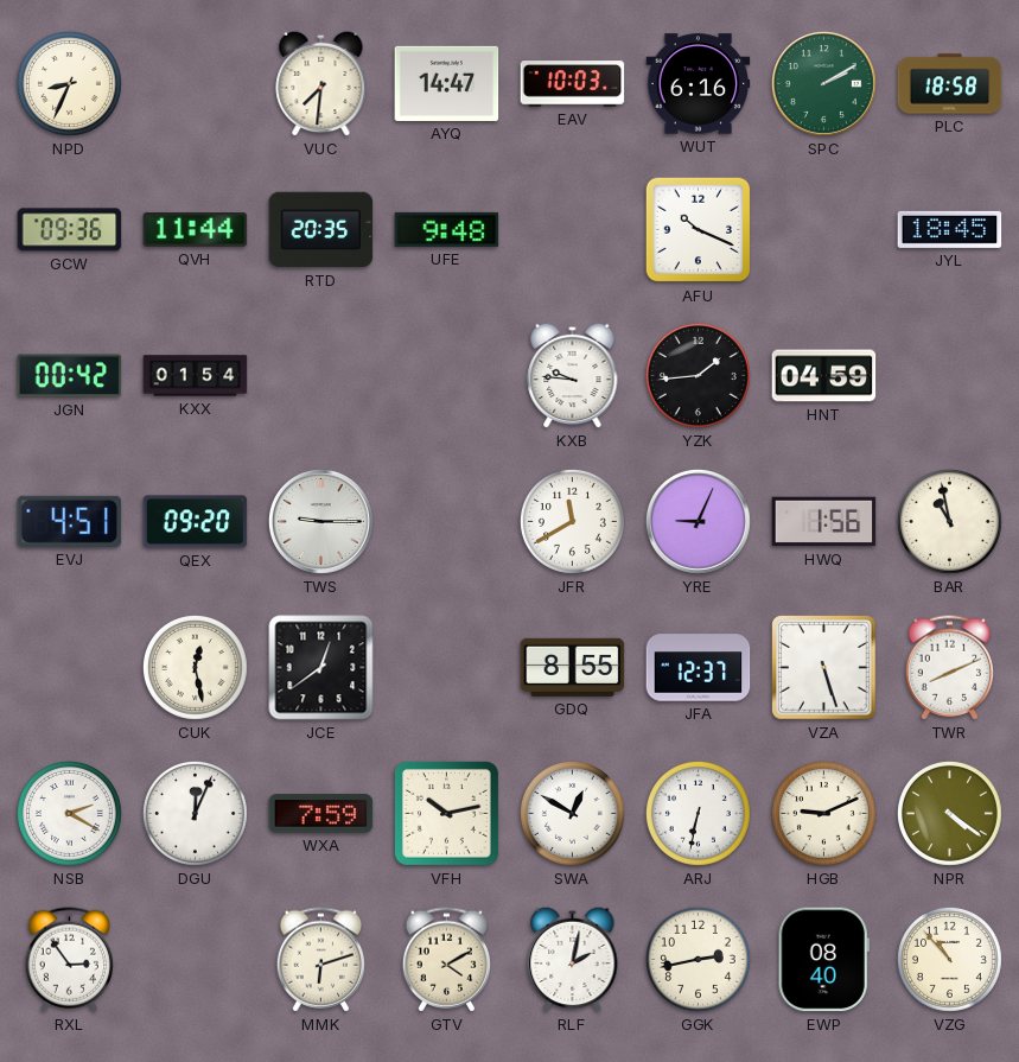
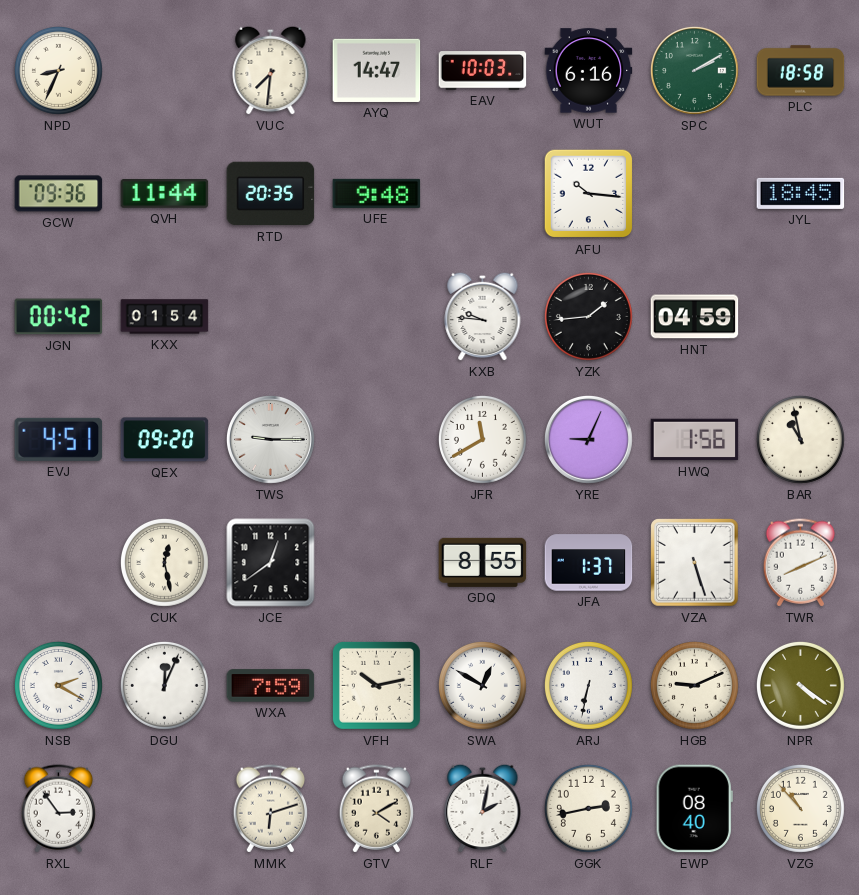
AFU: 10:19 -> 10:16 (589, 194)
JFA: 12:37 -> 1:37 (589, 563)
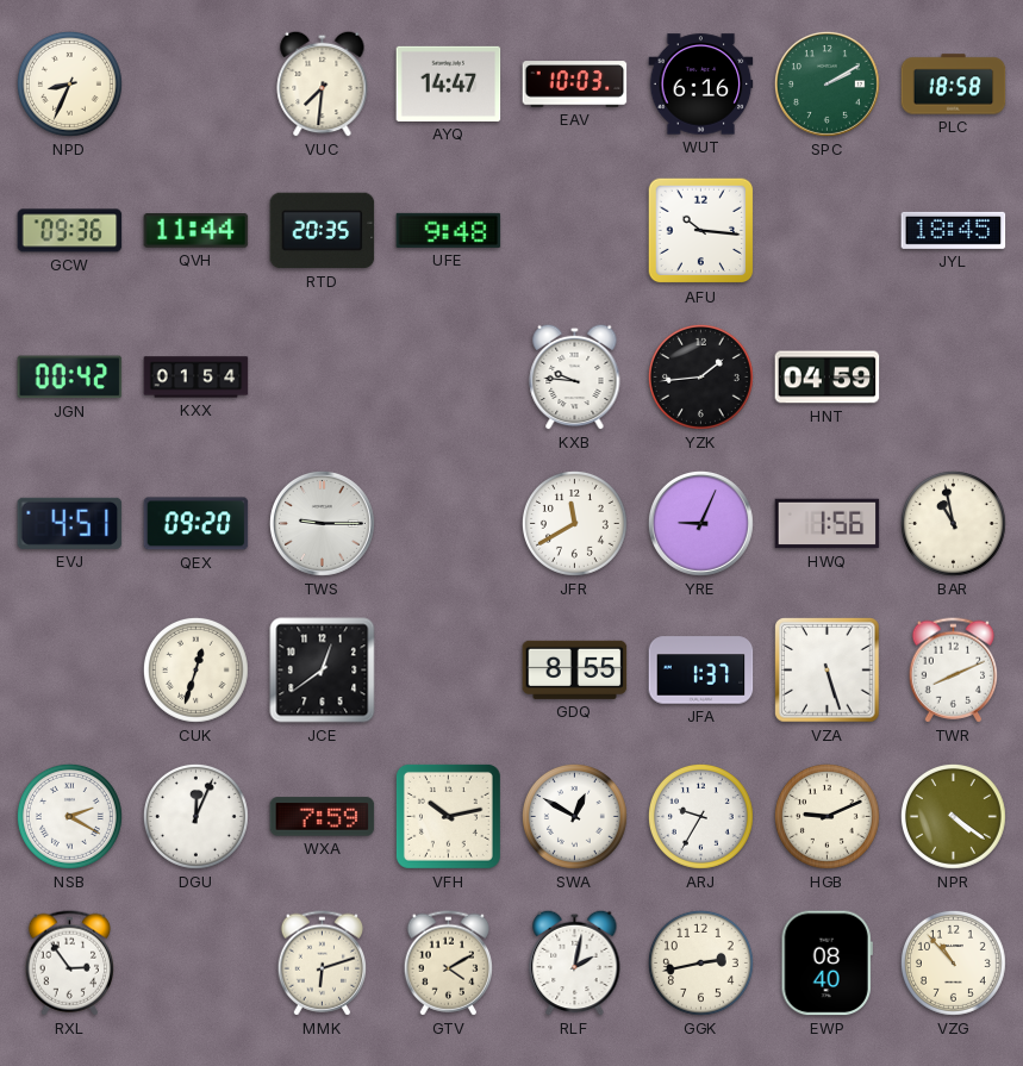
CUK: 12:28 -> 12:33 (195, 669)
ARJ: 6:32 -> 9:35 (700, 816)
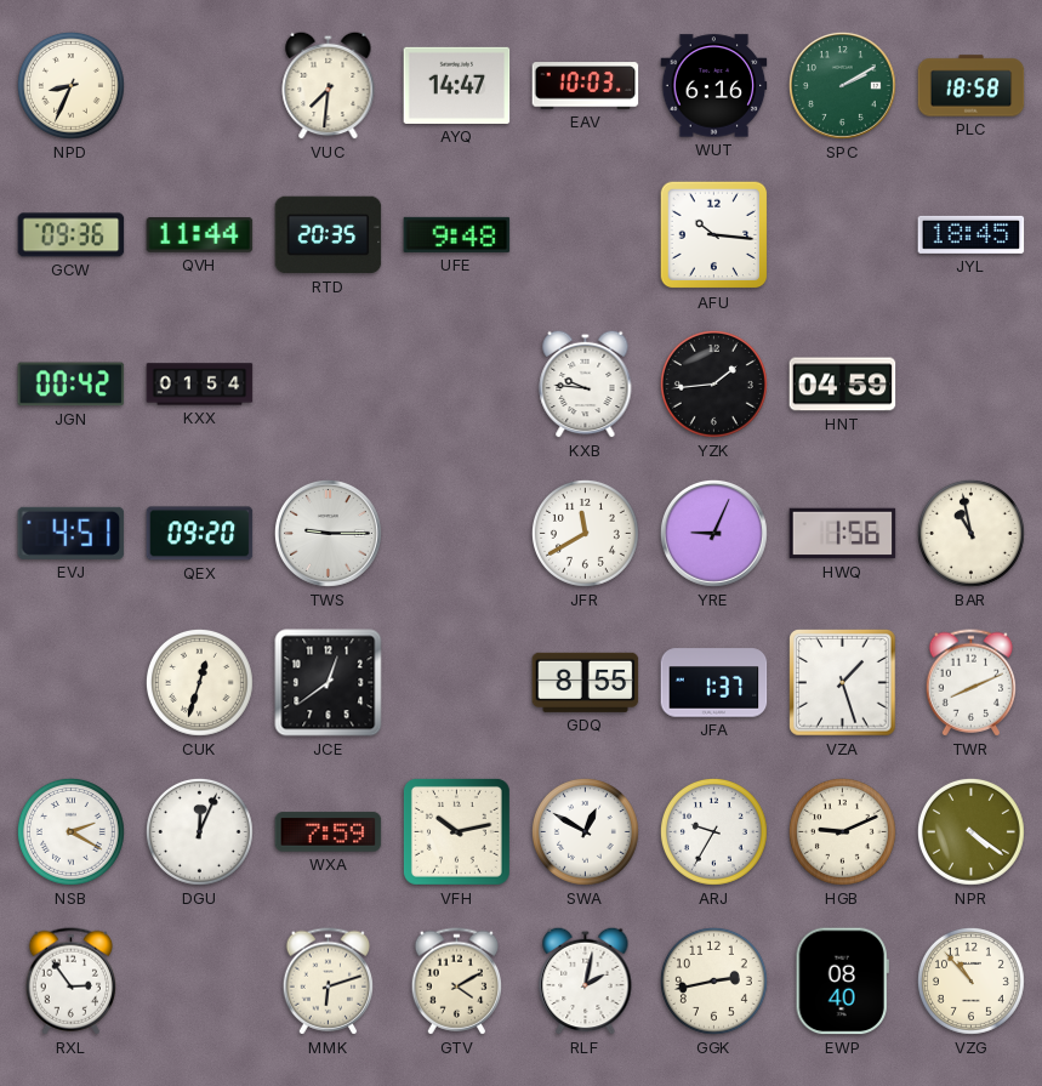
VZA: 5:27 -> 1:27 (843, 683)
